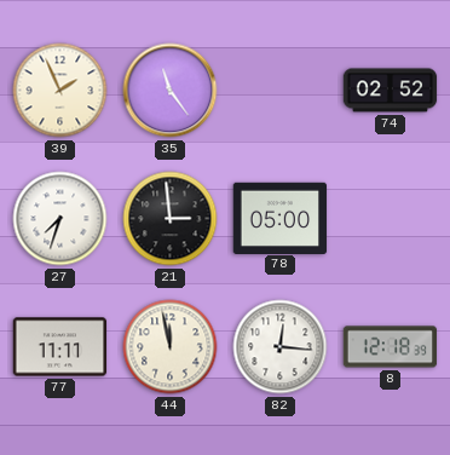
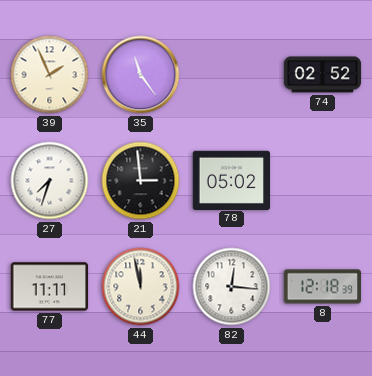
78: 05:00 -> 05:02 (232, 180)
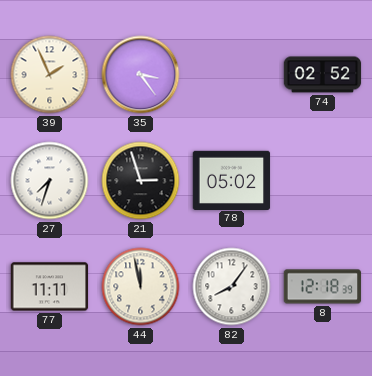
35: 11:24 -> 3:24 (141, 75)
21: 2:59 -> 2:57 (141, 181)
82: 12:16 -> 8:06 (232, 287)
